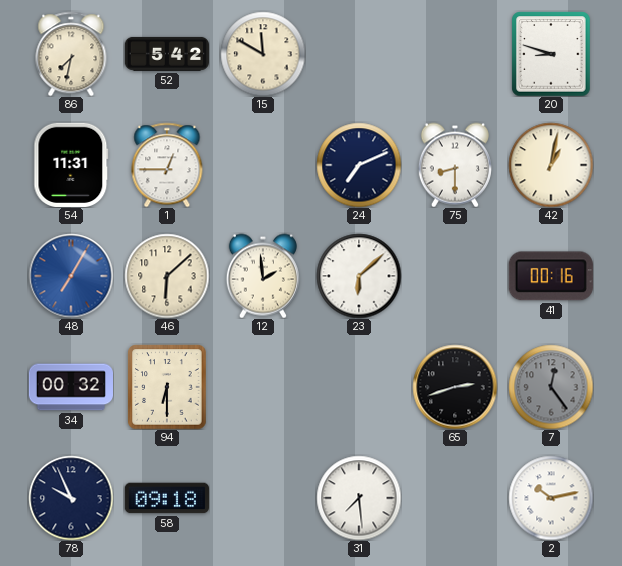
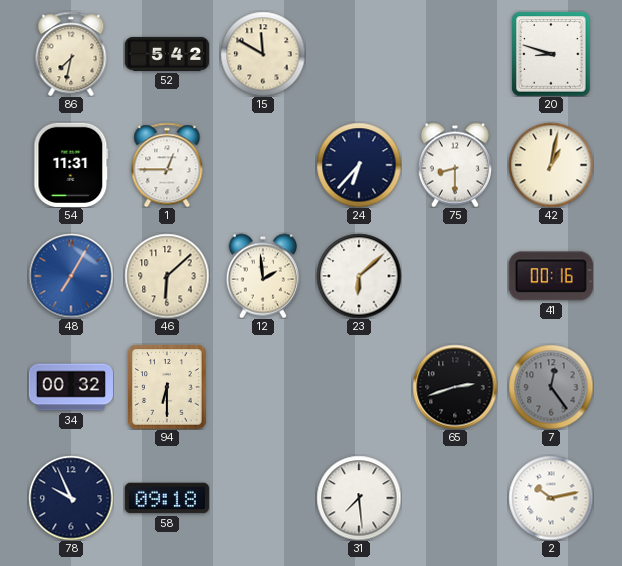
24: 7:11 -> 6:37 (359, 165)
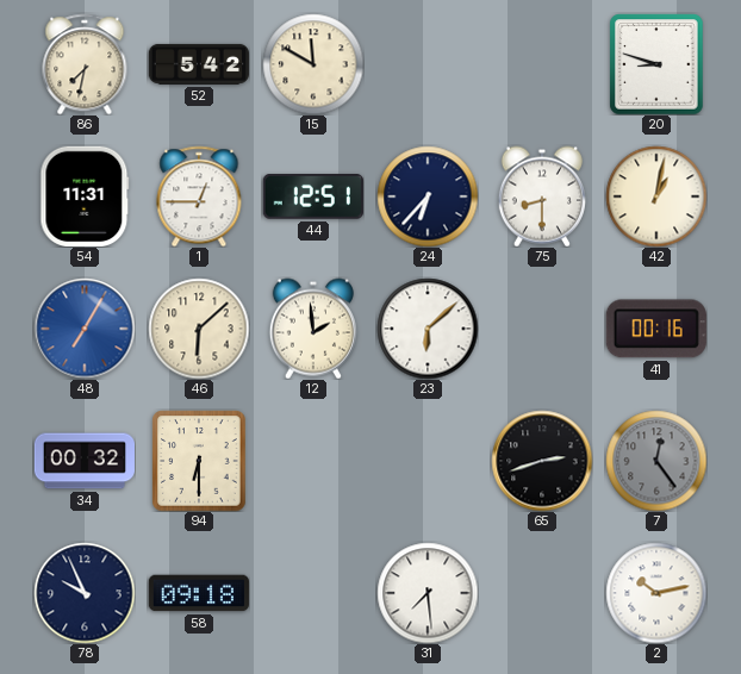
44: none -> 12:51 (313, 198)
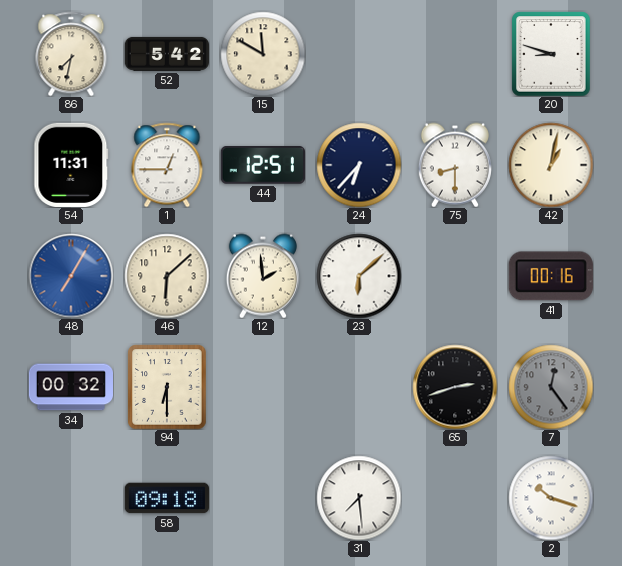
78: 9:56 -> none (85, 593)
2: 10:13 -> 10:18 (551, 498)
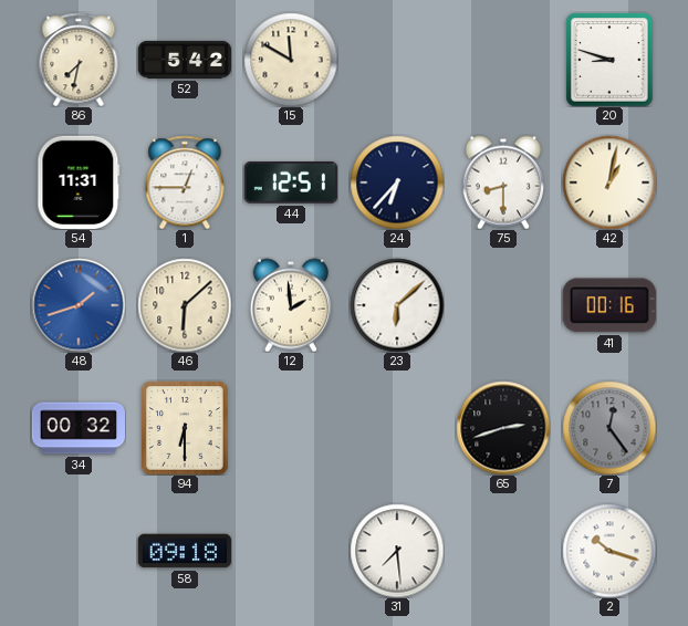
48: 7:05 -> 1:42 (79, 305)
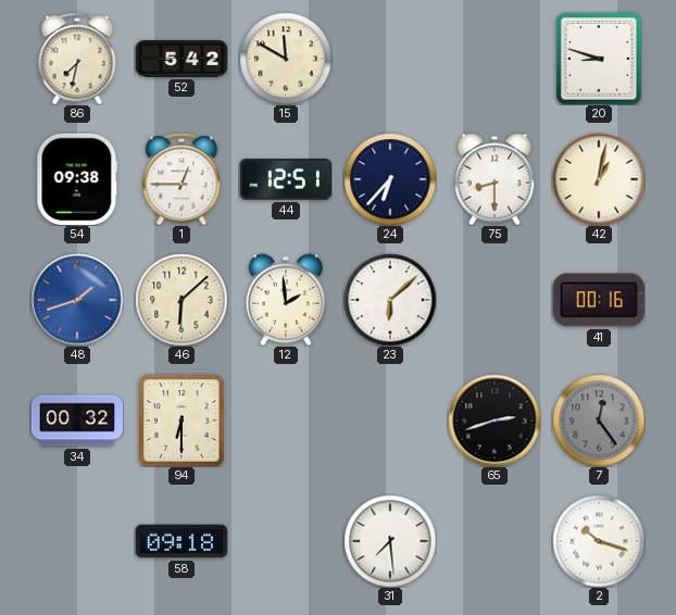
54: 11:31 -> 09:38 (77, 179)
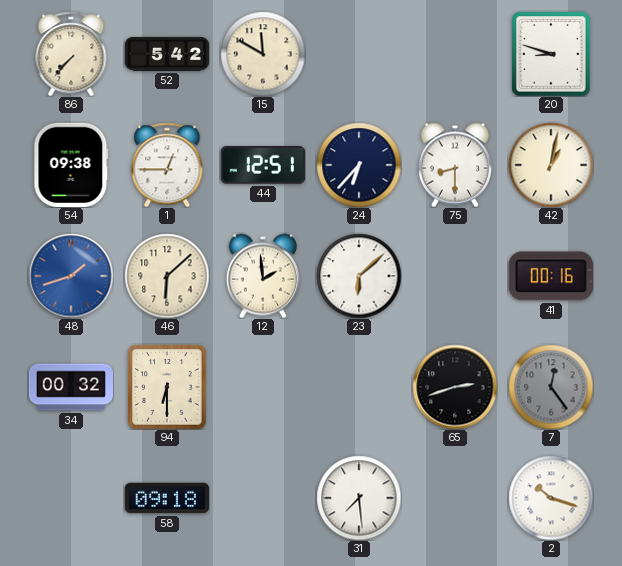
86: 7:32 -> 7:37 (71, 54)
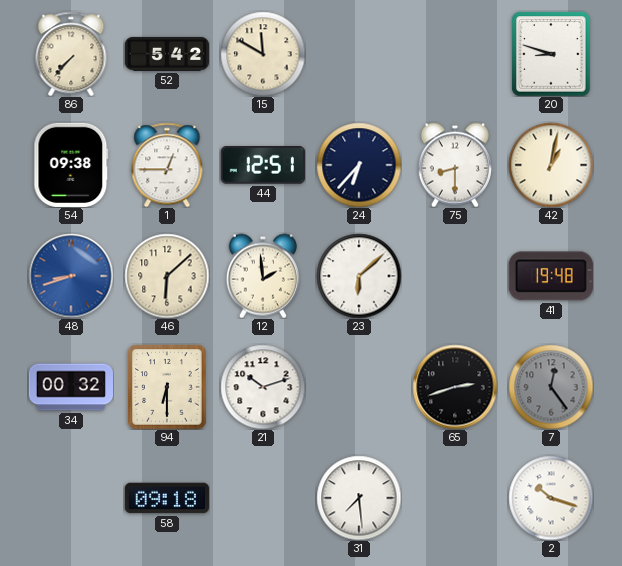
48: 1:42 -> 8:42 (71, 276)
41: 00:16 -> 19:48 (551, 276)
21: none -> 10:12 (263, 387)
